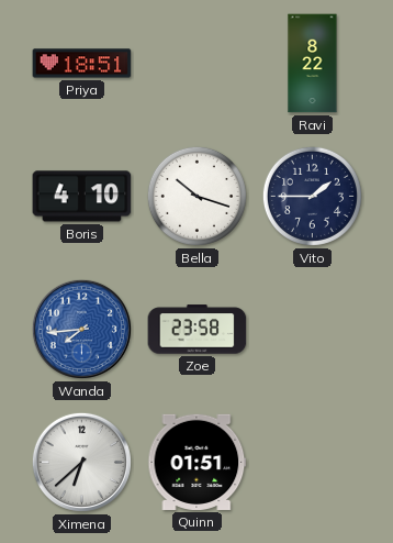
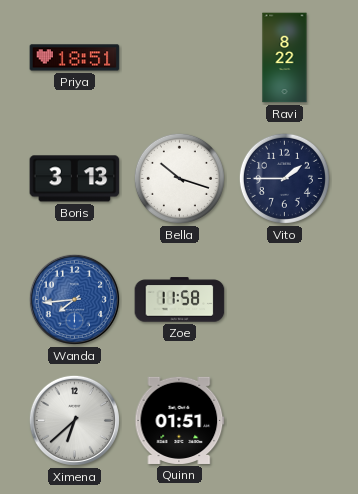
Boris: 4:10 -> 3:13 (75, 179)
Zoe: 23:58 -> 11:58 (180, 300)
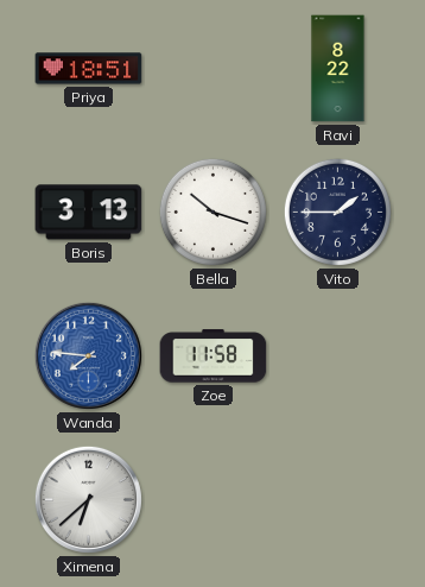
Wanda: 7:44 -> 7:46 (88, 355)
Quinn: 01:51 -> none (180, 420)
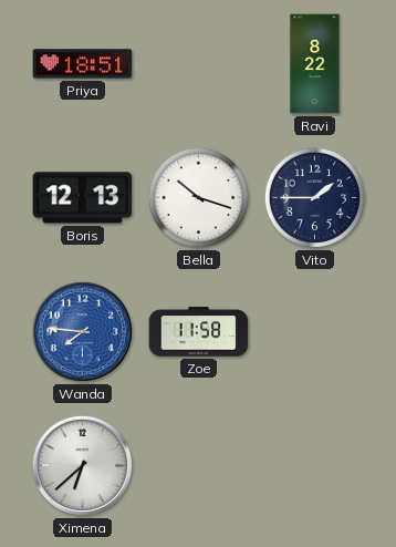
Boris: 3:13 -> 12:13 (83, 198)
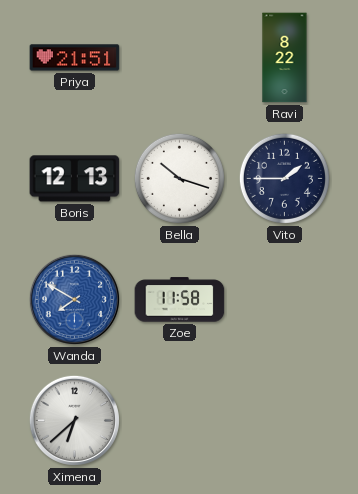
Priya: 18:51 -> 21:51 (75, 58)
Wanda: 7:46 -> 7:50 (74, 299)
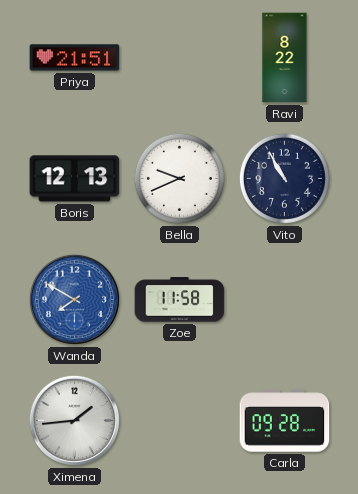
Bella: 10:18 -> 9:41 (179, 178)
Vito: 1:45 -> 10:55 (284, 178)
Ximena: 6:38 -> 1:44 (74, 420)
Carla: none -> 09:28 (285, 421)
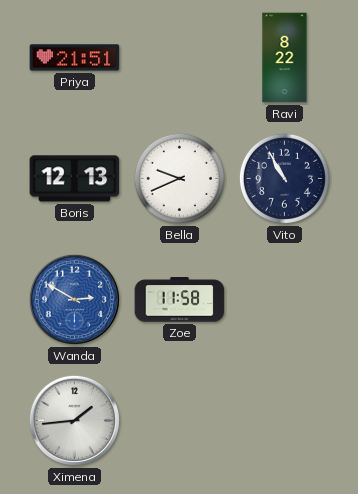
Wanda: 7:50 -> 2:50 (74, 299)
Carla: 09:28 -> none (285, 421)
